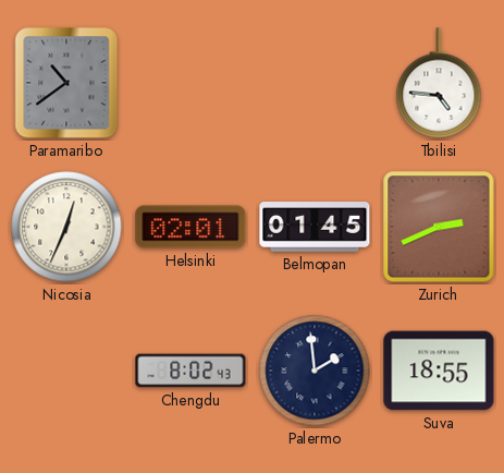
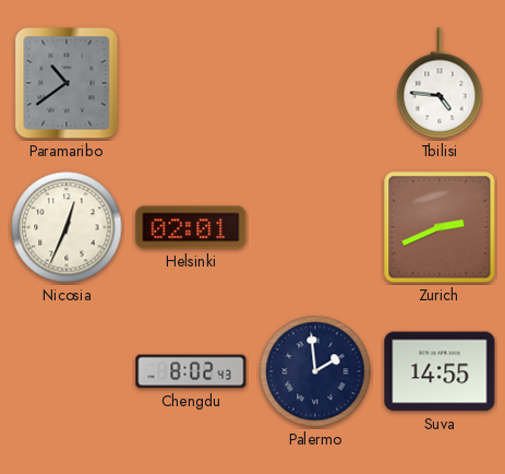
Belmopan: 01:45 -> none (315, 228)
Suva: 18:55 -> 14:55 (440, 371)
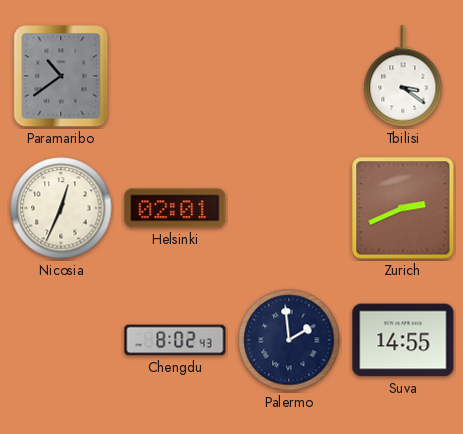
Tbilisi: 4:46 -> 3:21 (403, 76)
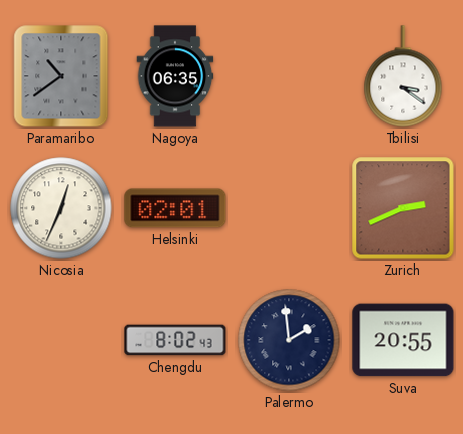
Nagoya: none -> 06:35 (175, 76)
Suva: 14:55 -> 20:55 (403, 340)
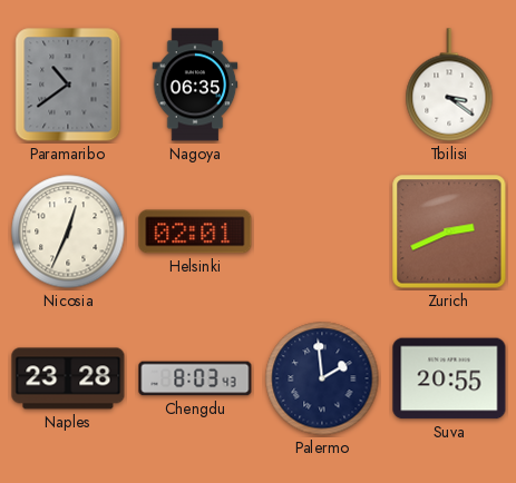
Naples: none -> 23:28 (68, 378)
Chengdu: 8:02 -> 8:03 (195, 378)
